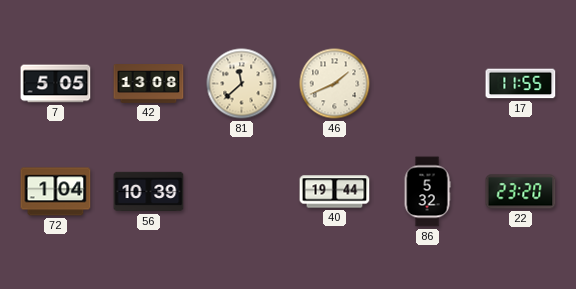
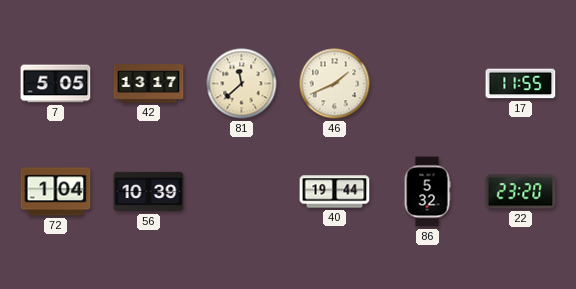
42: 13:08 -> 13:17 (149, 84)
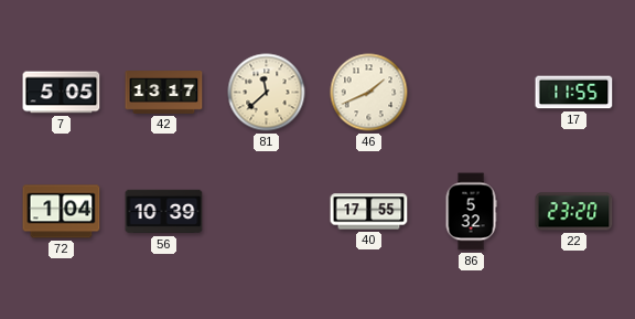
40: 19:44 -> 17:55 (369, 212)
